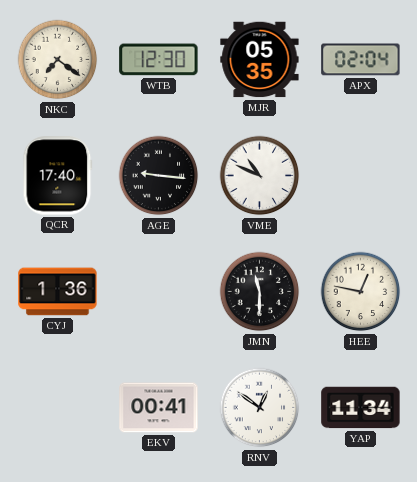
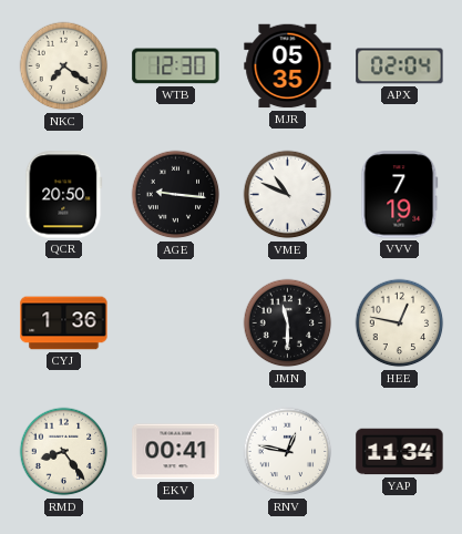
QCR: 17:40 -> 20:50 (64, 195)
VVV: none -> 7:19 (400, 195)
RMD: none -> 8:24 (64, 452)
RNV: 12:51 -> 12:47 (288, 452)
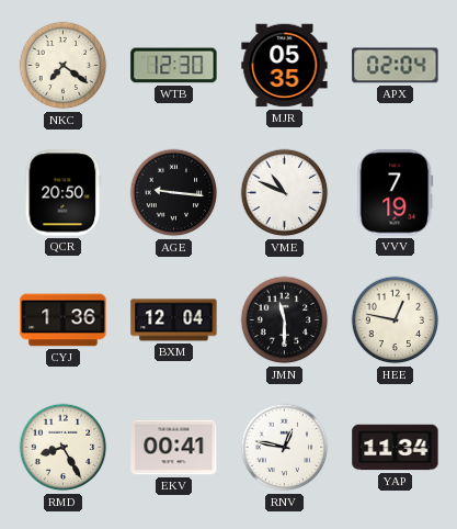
BXM: none -> 12:04 (174, 320)
RMD: 8:24 -> 8:25 (64, 448)
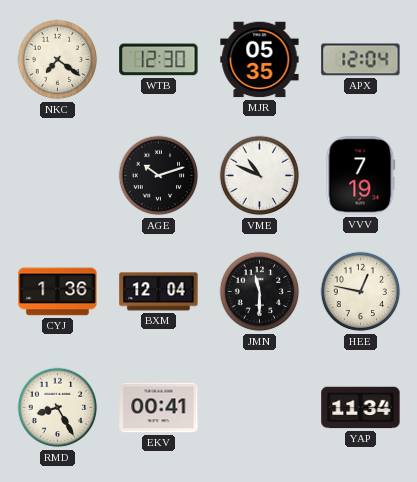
APX: 02:04 -> 12:04 (361, 60)
QCR: 20:50 -> none (64, 193)
AGE: 9:16 -> 10:12 (159, 176)
RNV: 12:47 -> none (285, 448)
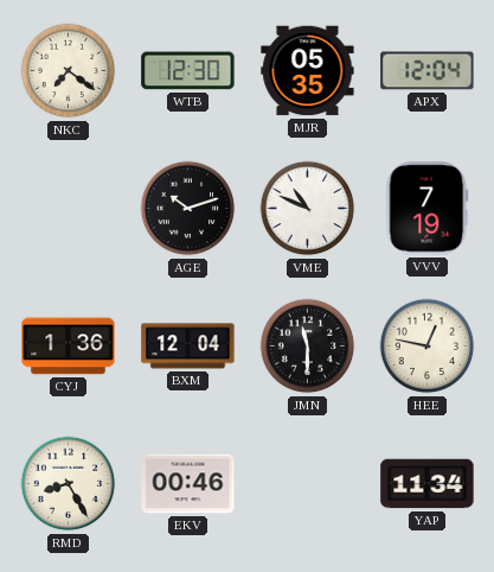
EKV: 00:41 -> 00:46 (188, 484)
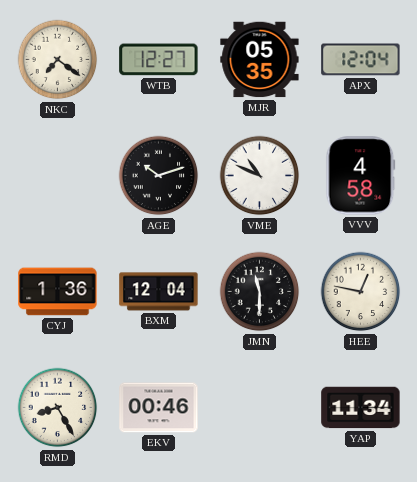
WTB: 12:30 -> 12:27 (159, 60)
VVV: 7:19 -> 4:58 (361, 176)
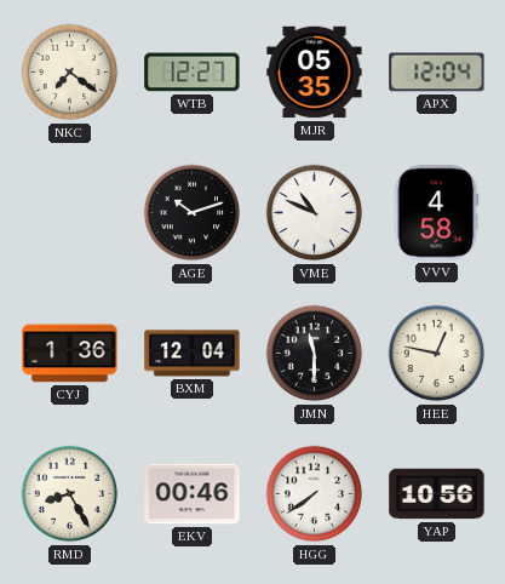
HGG: none -> 7:39 (315, 494)
YAP: 11:34 -> 10:56 (437, 494)
